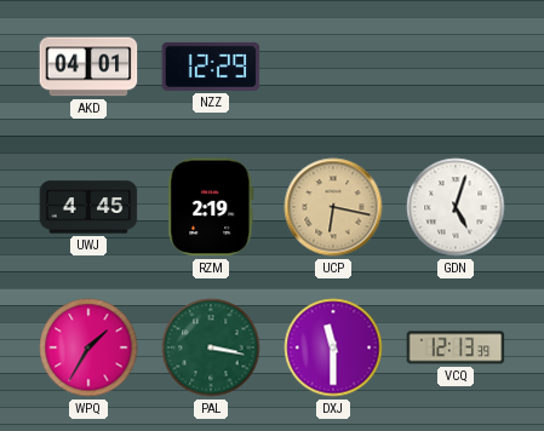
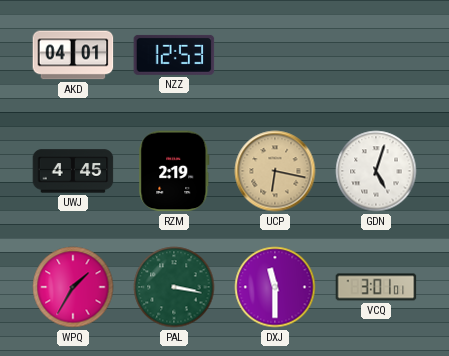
NZZ: 12:29 -> 12:53 (174, 55)
VCQ: 12:13 -> 3:01 (376, 287)
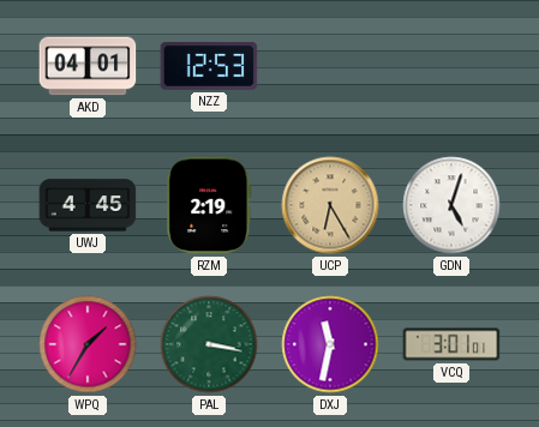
UCP: 6:17 -> 6:25 (330, 205)
DXJ: 11:30 -> 11:32 (330, 344)
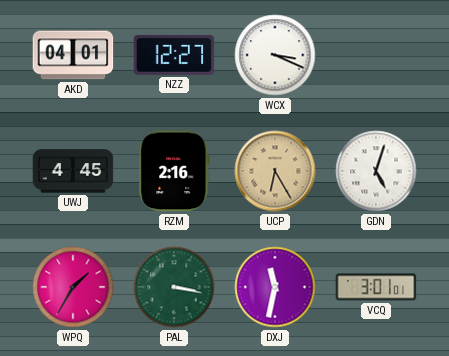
NZZ: 12:53 -> 12:27 (174, 55)
WCX: none -> 3:19 (275, 55)
RZM: 2:19 -> 2:16 (174, 171)
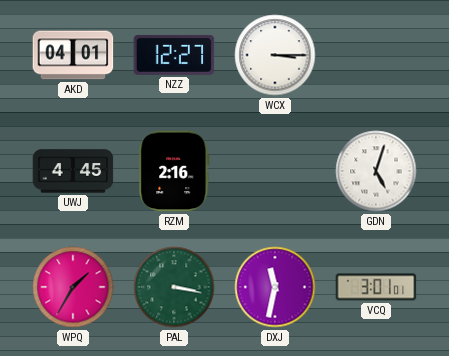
WCX: 3:19 -> 3:15 (275, 55)
UCP: 6:25 -> none (275, 171)
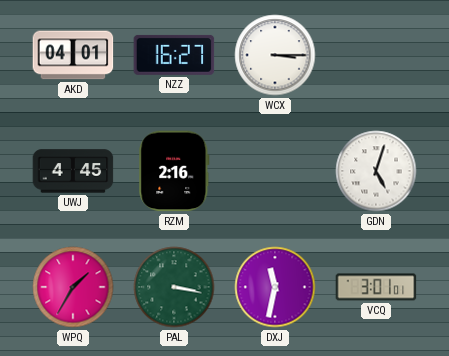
NZZ: 12:27 -> 16:27 (174, 55)
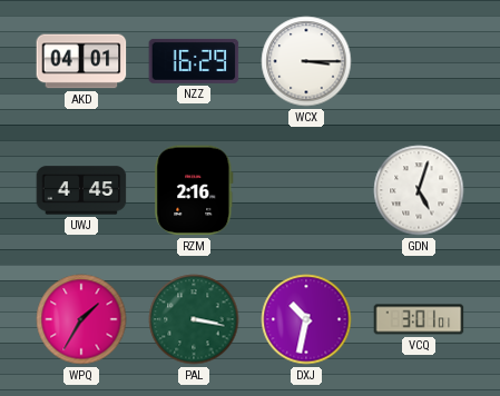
NZZ: 16:27 -> 16:29 (194, 61)
DXJ: 11:32 -> 10:32 (306, 319)
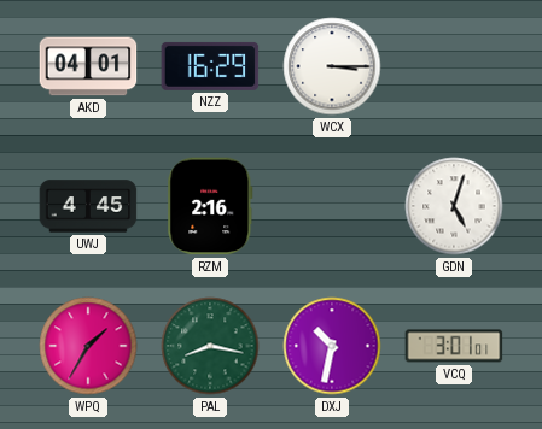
PAL: 3:17 -> 8:17 (210, 346)
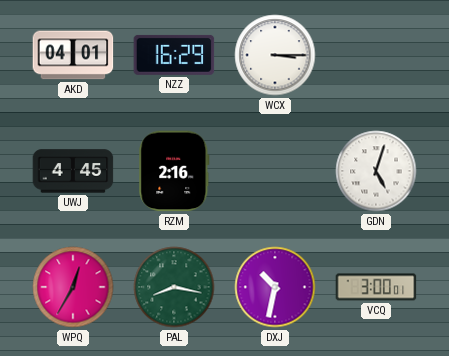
WPQ: 1:35 -> 12:35 (73, 287)
VCQ: 3:01 -> 3:00 (376, 287)
